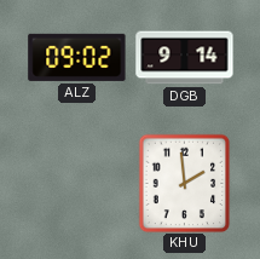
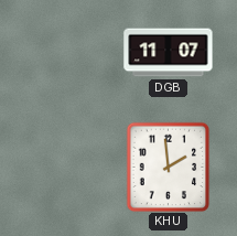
ALZ: 09:02 -> none (77, 57)
DGB: 9:14 -> 11:07 (169, 53)
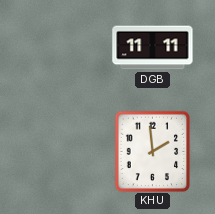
DGB: 11:07 -> 11:11 (153, 48)
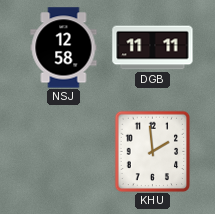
NSJ: none -> 12:58 (64, 48)
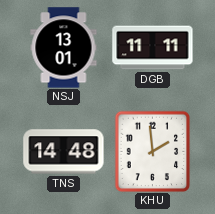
NSJ: 12:58 -> 13:01 (64, 48)
TNS: none -> 14:48 (64, 152)
